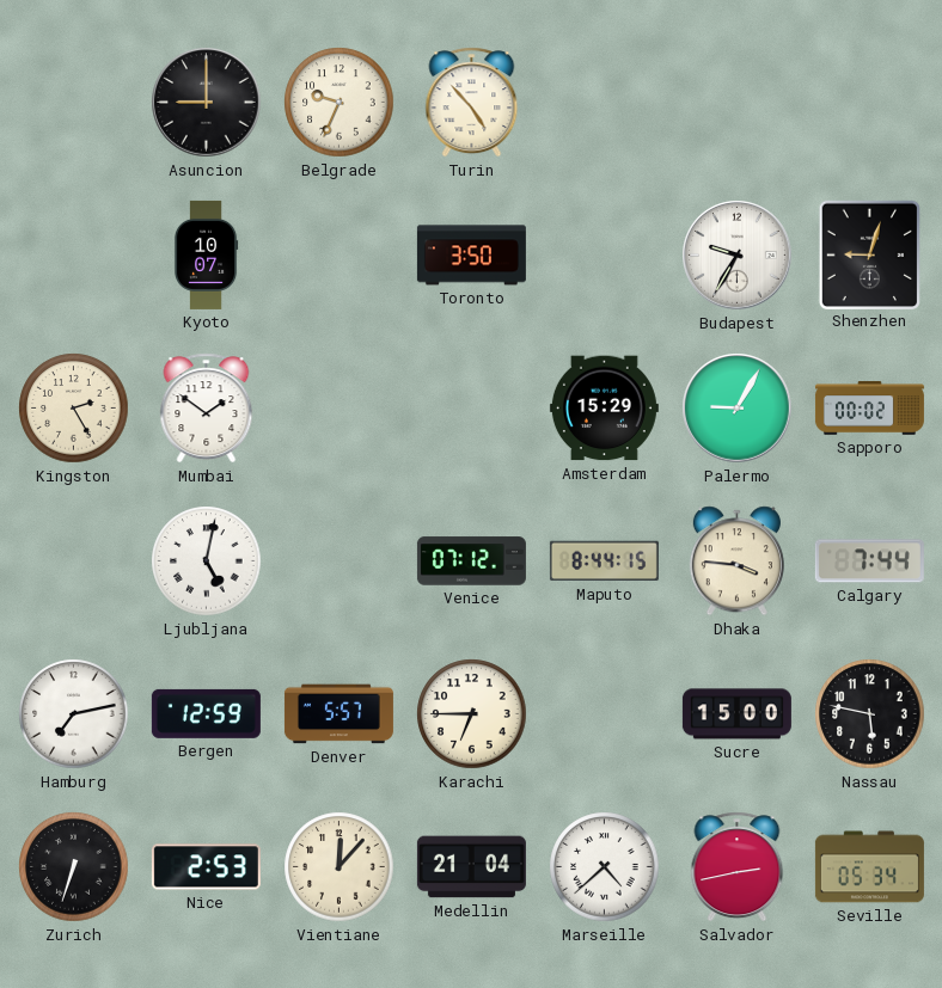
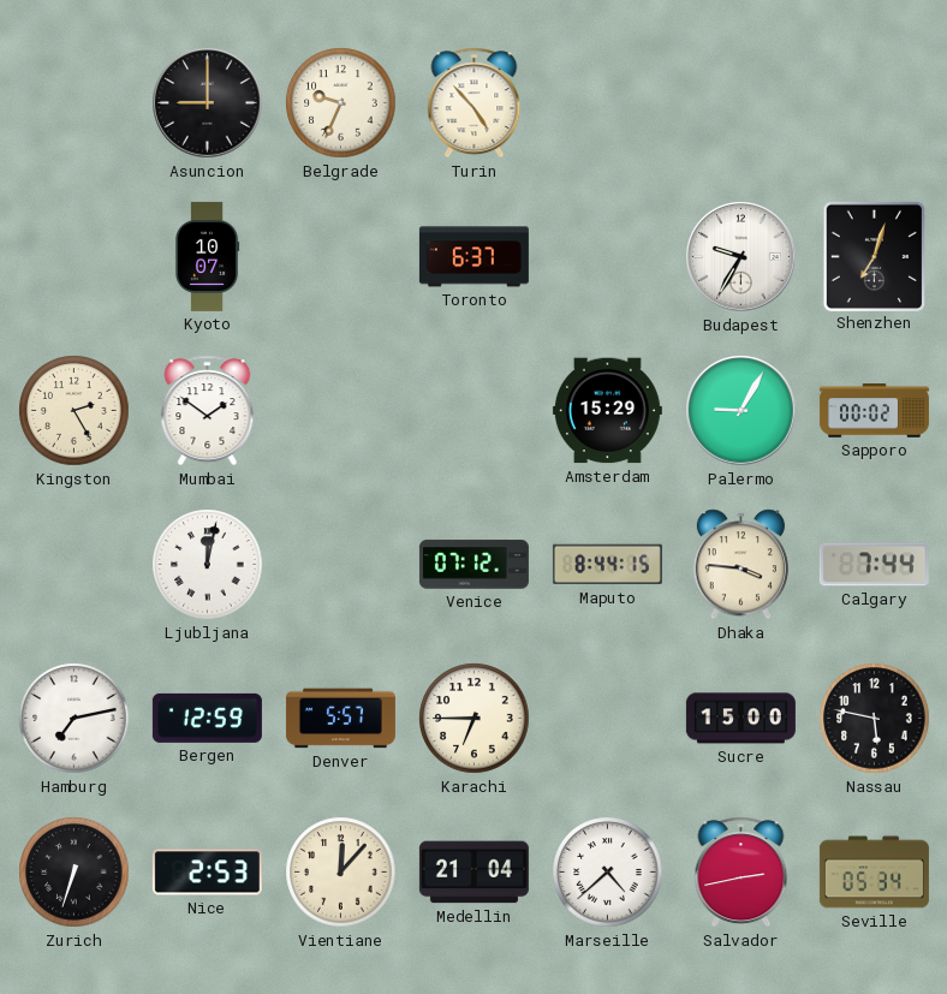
Toronto: 3:50 -> 6:37 (473, 257)
Shenzhen: 9:03 -> 7:03 (874, 256)
Ljubljana: 5:02 -> 12:02 (208, 565)
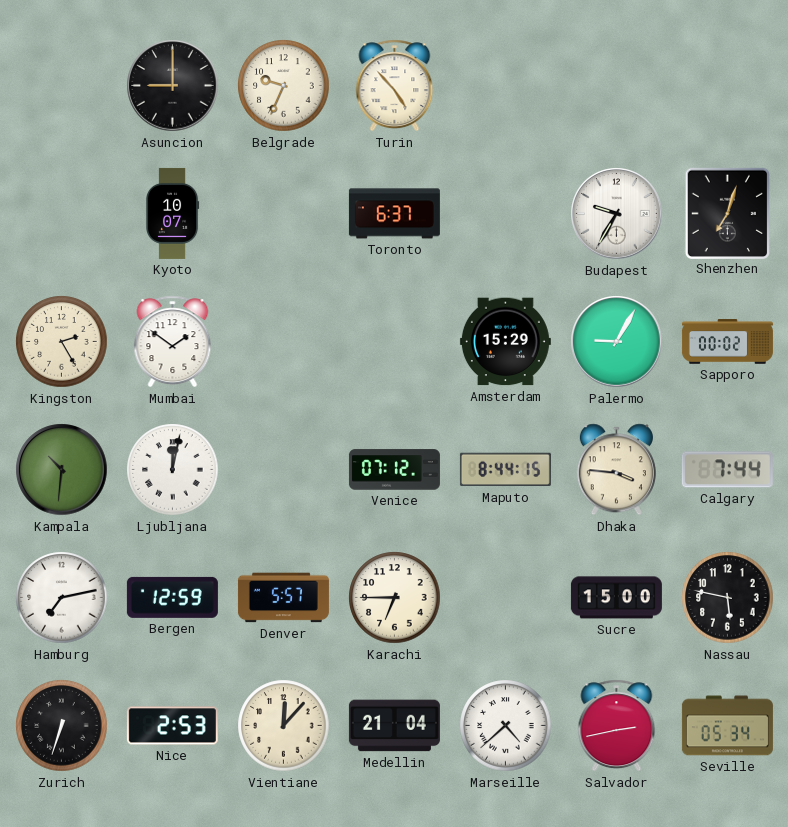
Kampala: none -> 10:31 (62, 470)
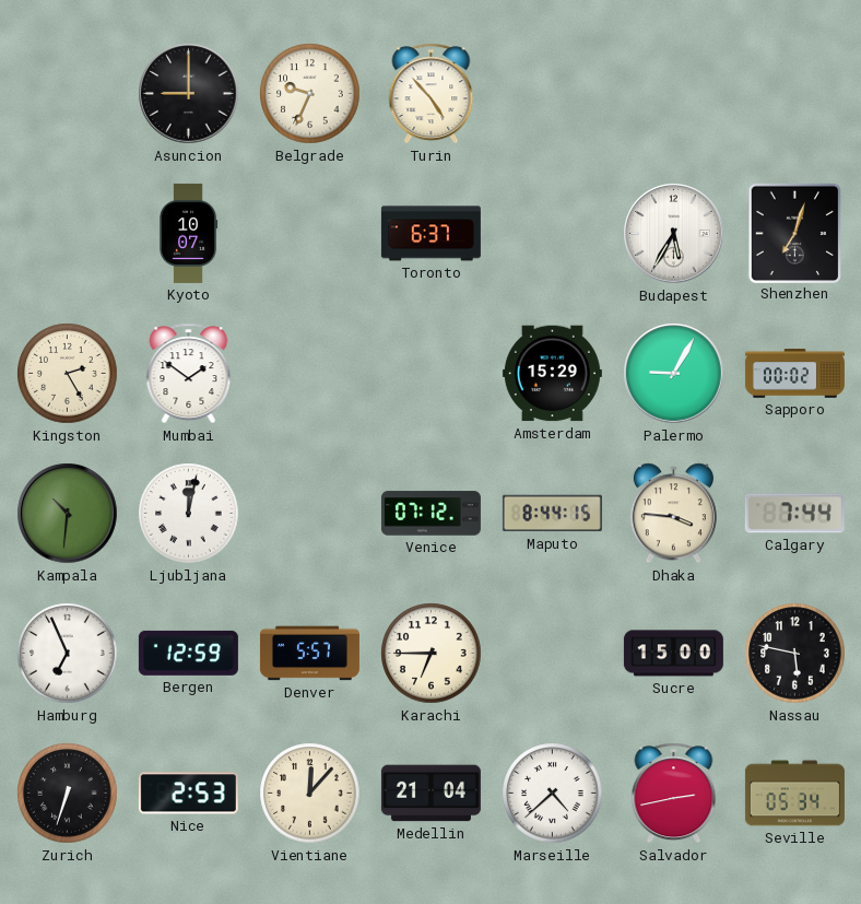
Budapest: 9:35 -> 5:35 (674, 234)
Hamburg: 7:13 -> 6:56 (68, 654)
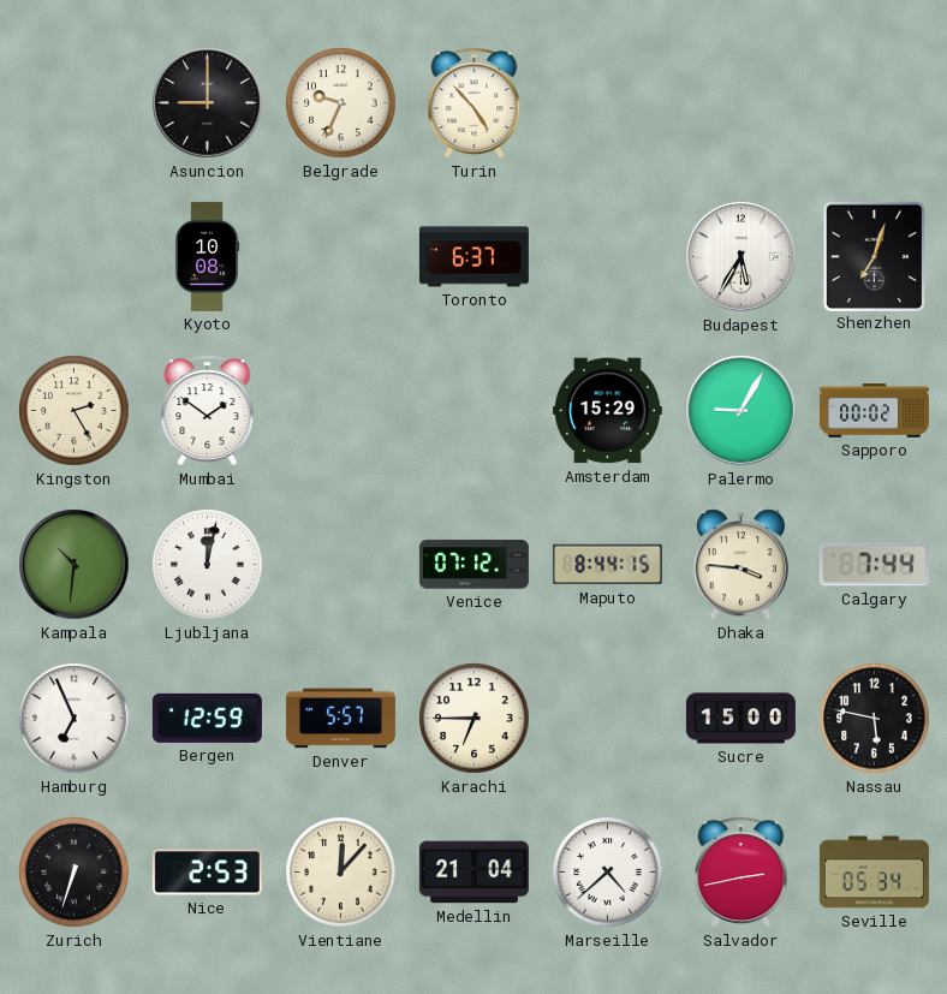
Kyoto: 10:07 -> 10:08 (207, 256)
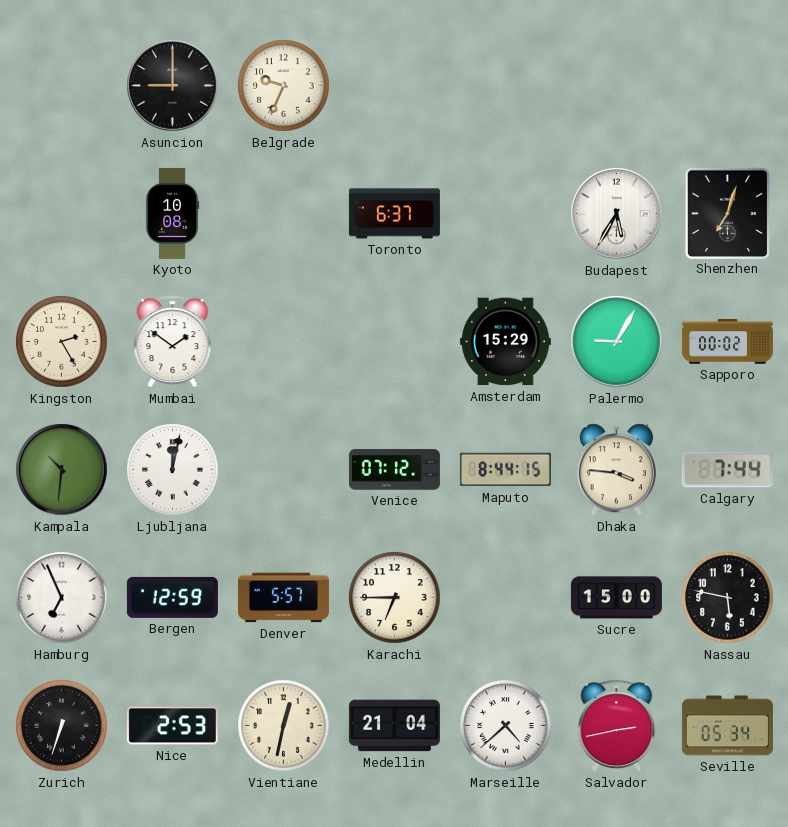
Turin: 4:53 -> none (475, 103)
Vientiane: 12:07 -> 12:32 (284, 726)
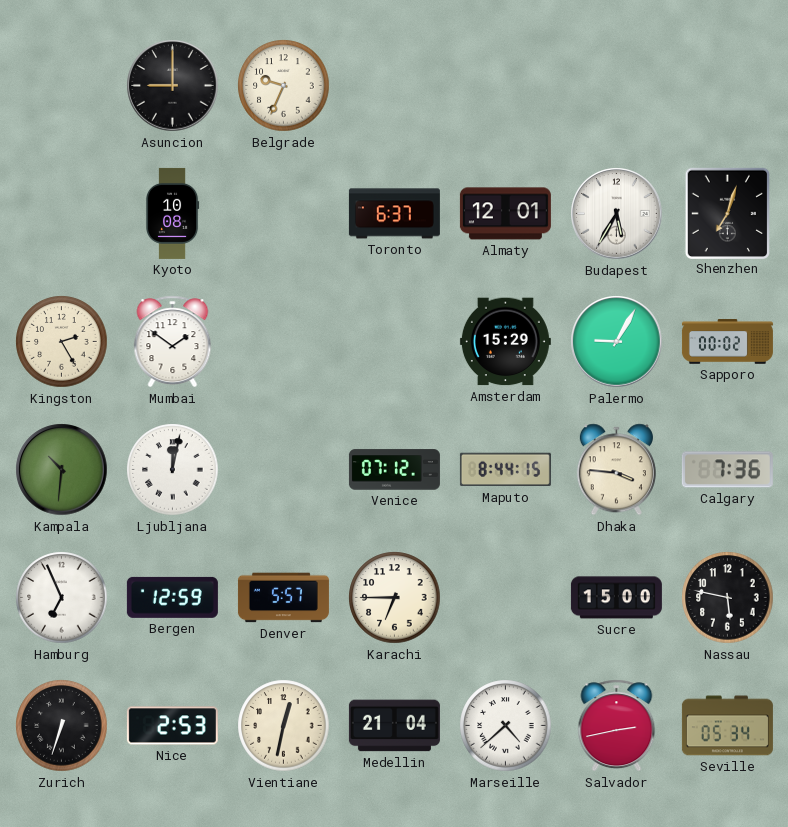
Almaty: none -> 12:01 (505, 214)
Calgary: 7:44 -> 7:36 (727, 470)
